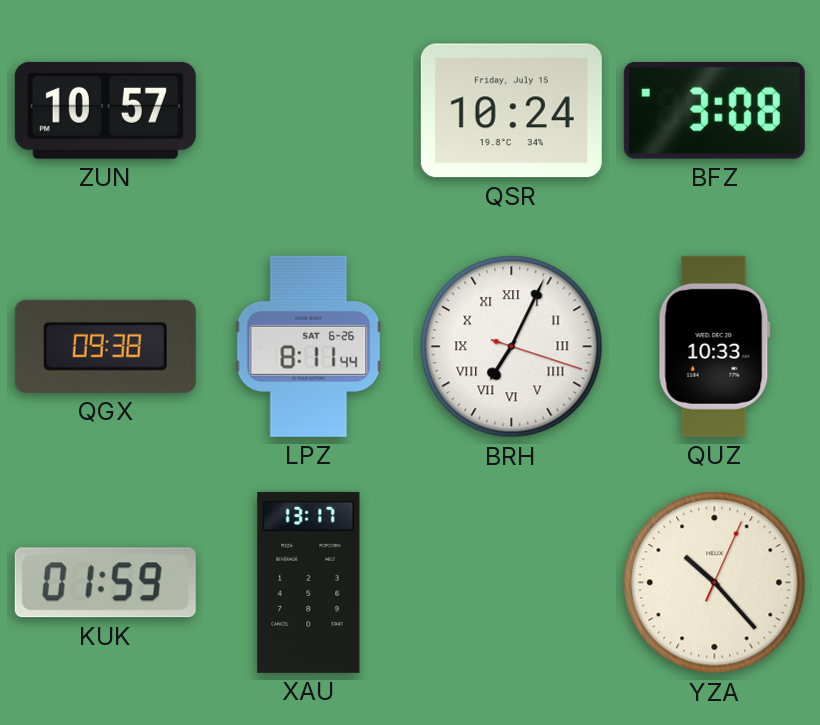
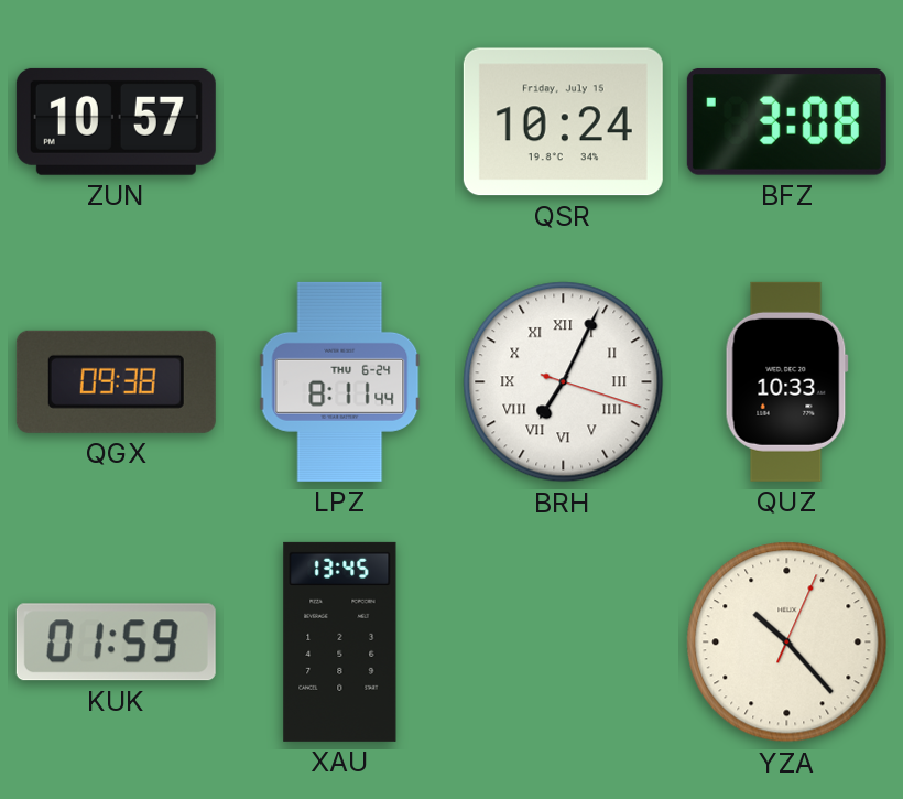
LPZ date: SAT 6-26 -> THU 6-24 (340, 381)
XAU: 13:17 -> 13:45 (340, 641)
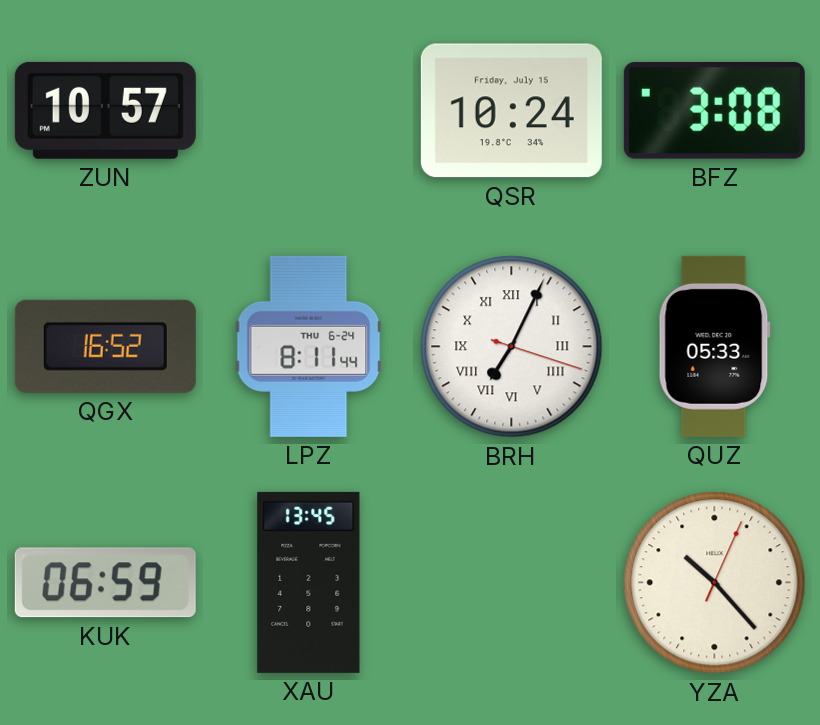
QGX: 09:38 -> 16:52 (105, 346)
QUZ: 10:33 -> 05:33 (714, 346)
KUK: 01:59 -> 06:59 (105, 583)
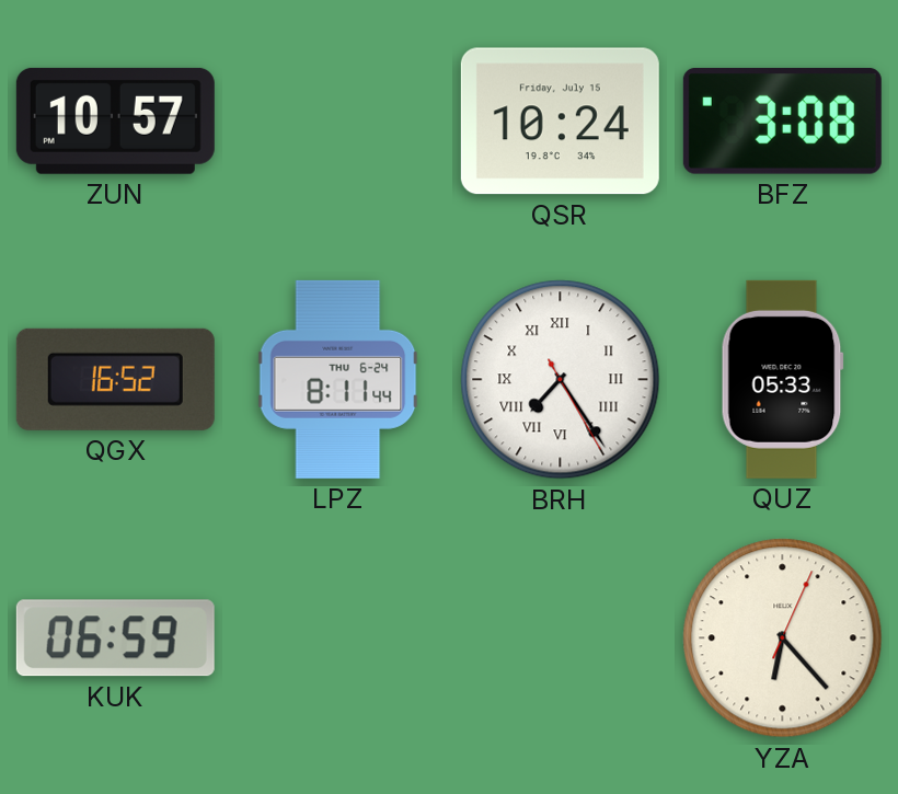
BRH: 7:04 -> 7:24 (561, 380)
XAU: 13:45 -> none (309, 582)
YZA: 10:23 -> 6:23 (783, 638)
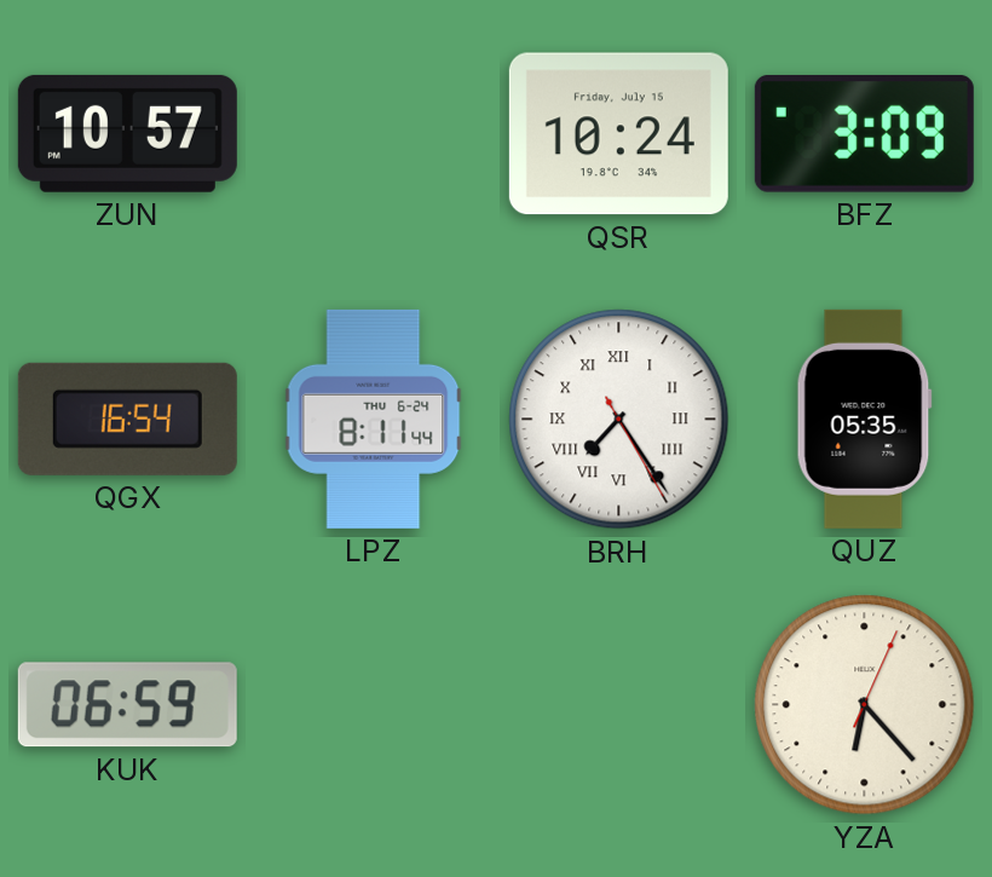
BFZ: 3:08 -> 3:09 (864, 133)
QGX: 16:52 -> 16:54 (127, 419)
QUZ: 05:33 -> 05:35 (864, 419)
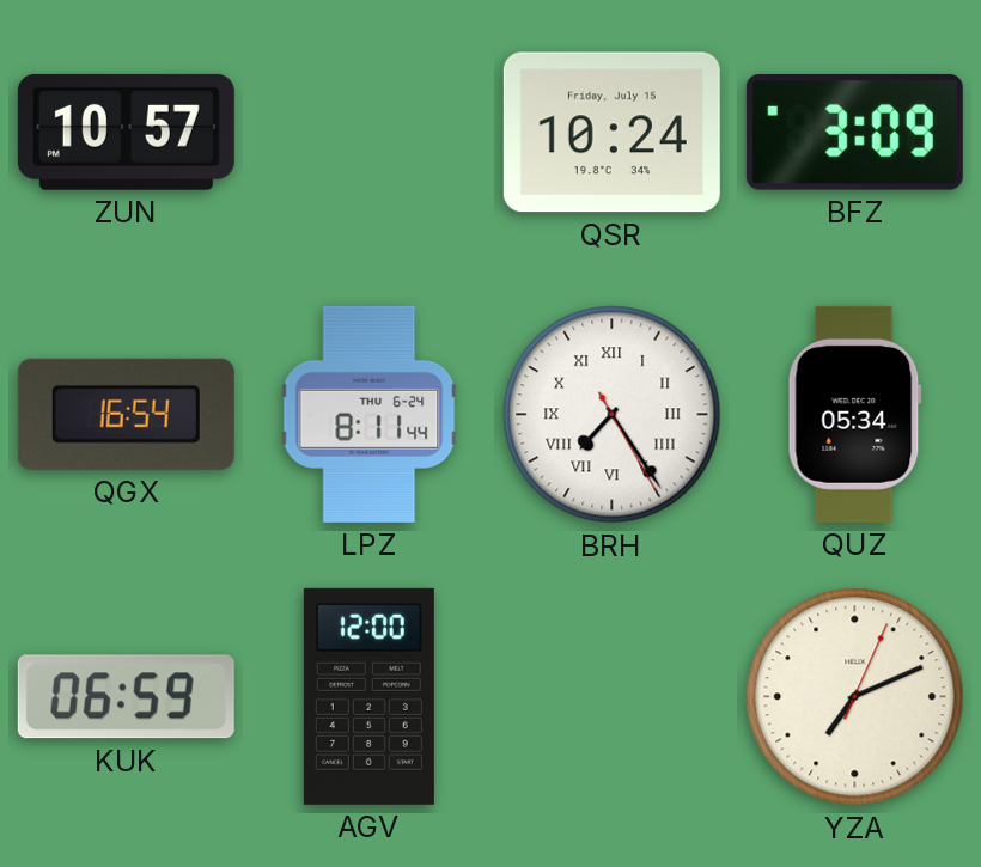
QUZ: 05:35 -> 05:34 (854, 414)
AGV: none -> 12:00 (368, 696)
YZA: 6:23 -> 7:11 (855, 697)
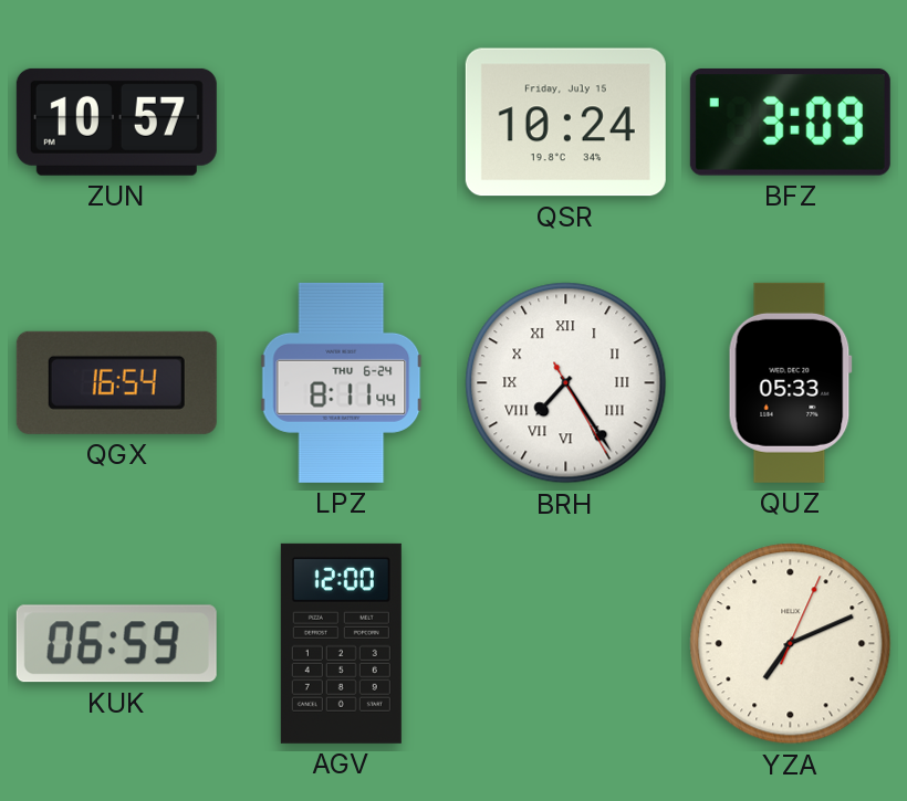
QUZ: 05:34 -> 05:33 (790, 382)
